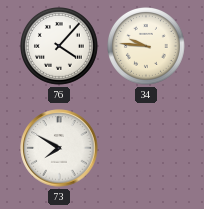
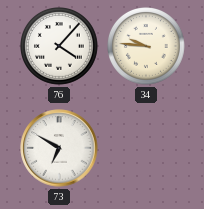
73: 7:50 -> 6:50 (59, 148)
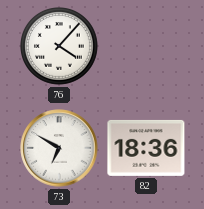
34: 9:46 -> none (147, 47)
82: none -> 18:36 (146, 148)
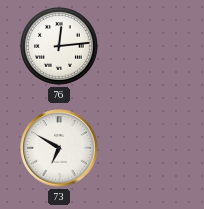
76: 4:07 -> 12:14 (60, 47)
82: 18:36 -> none (146, 148)
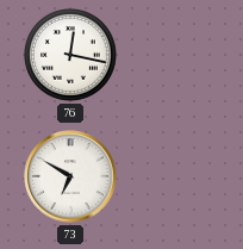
76: 12:14 -> 12:17 (71, 56)
